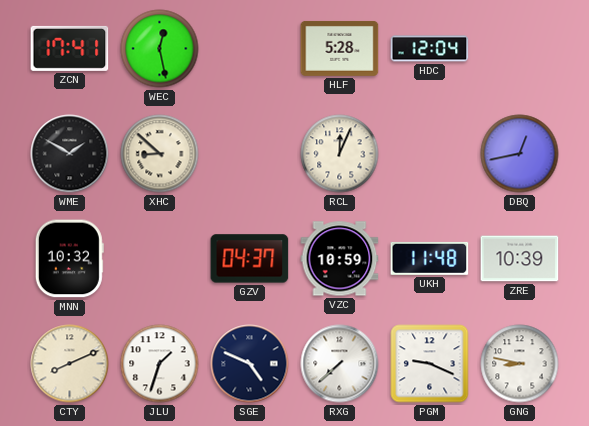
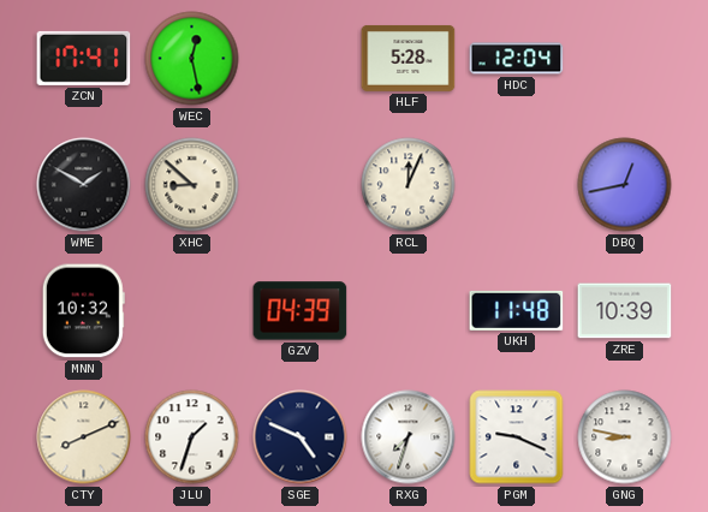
GZV: 04:37 -> 04:39 (301, 311)
VZC: 10:59 -> none (340, 259)
RXG: 7:38 -> 7:33 (409, 437)
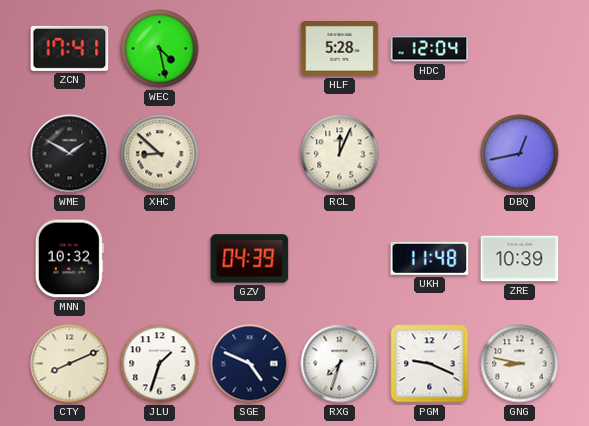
WEC: 12:28 -> 4:28 (160, 49)
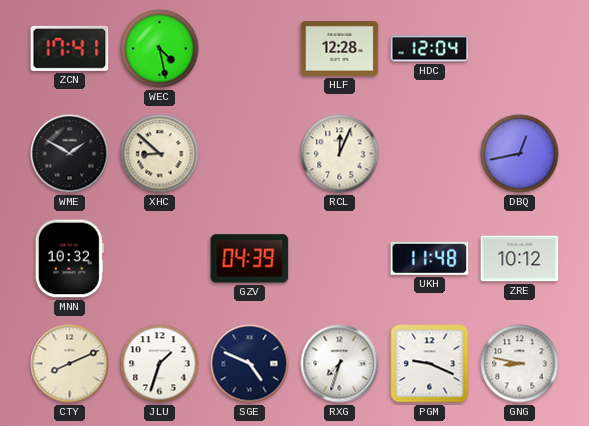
HLF: 5:28 -> 12:28 (340, 48)
ZRE: 10:39 -> 10:12 (520, 259)
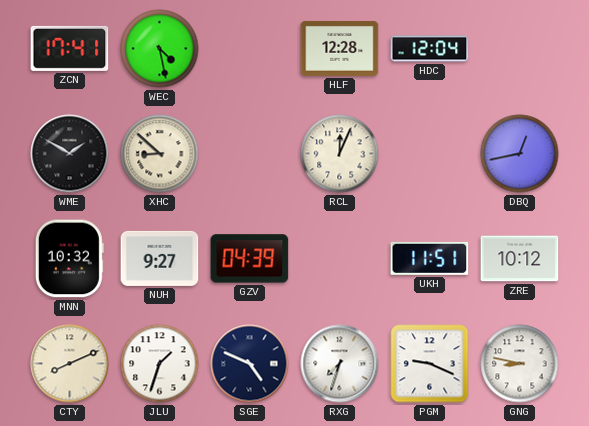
NUH: none -> 9:27 (160, 258)
UKH: 11:48 -> 11:51 (430, 258)
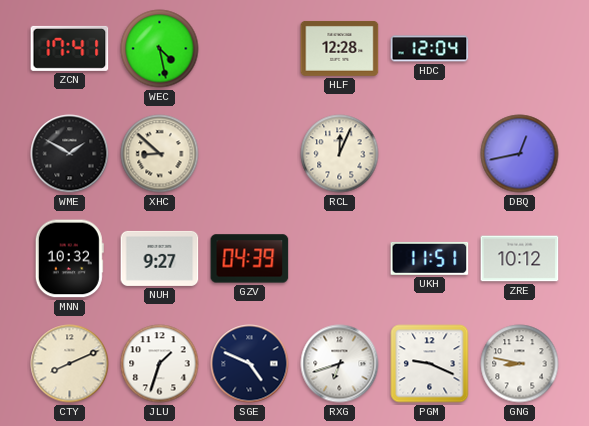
RXG: 7:33 -> 6:42 (340, 364)
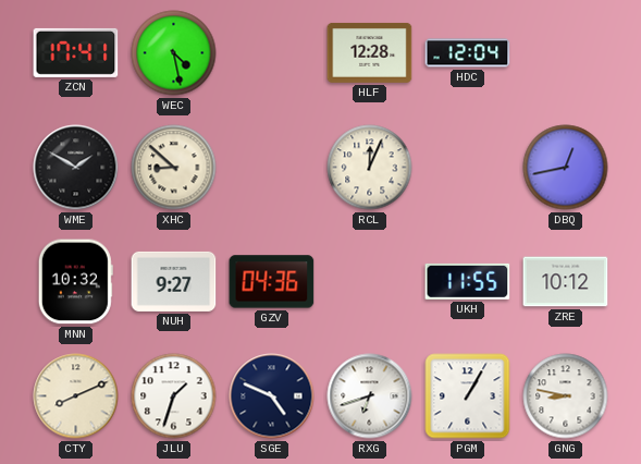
GZV: 04:39 -> 04:36 (272, 282)
UKH: 11:51 -> 11:55 (468, 281)
PGM: 9:19 -> 1:05 (468, 396)
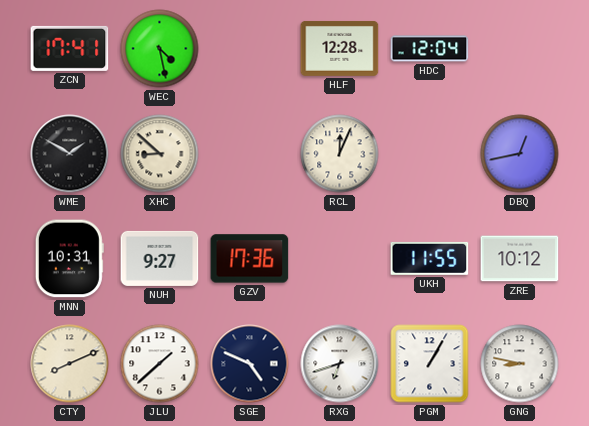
MNN: 10:32 -> 10:31 (69, 259)
GZV: 04:36 -> 17:36 (250, 259)
JLU: 1:33 -> 1:38 (160, 364)
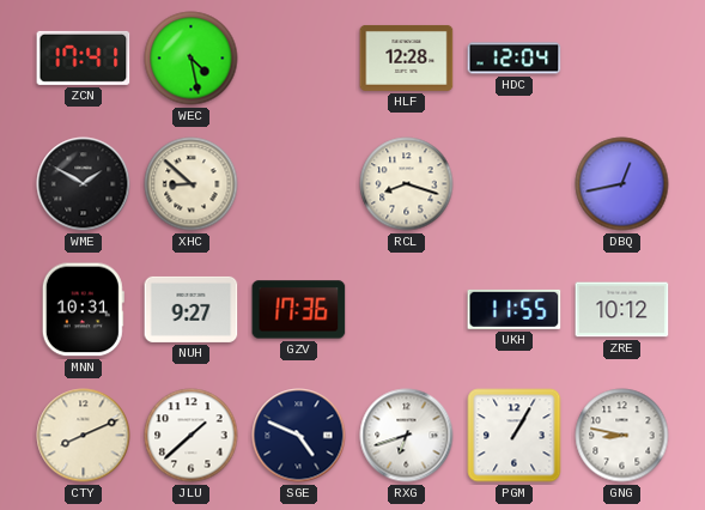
RCL: 12:04 -> 8:18 (407, 184)
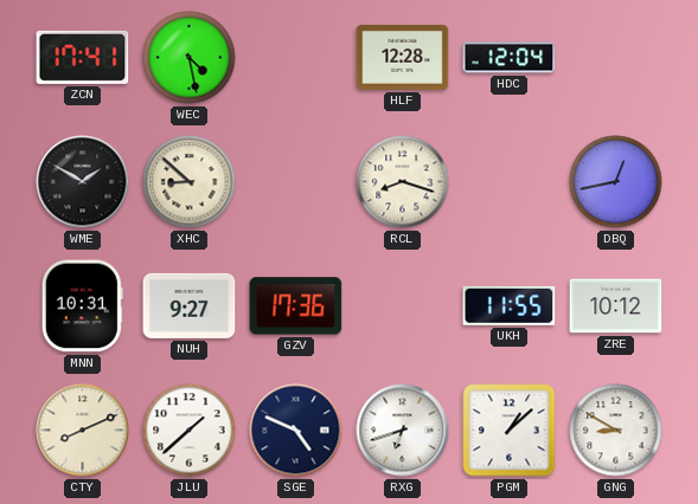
PGM: 1:05 -> 1:08 (510, 431)
GNG: 8:47 -> 8:50 (616, 431)
